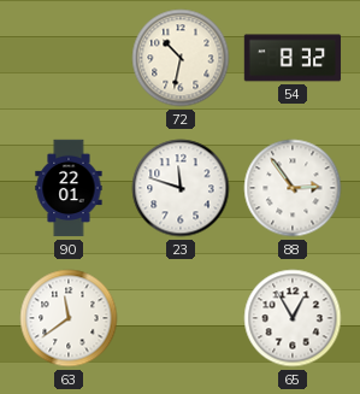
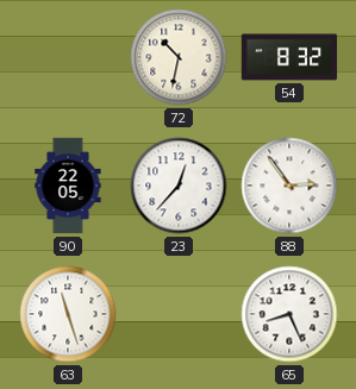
90: 22:01 -> 22:05 (68, 186)
23: 11:48 -> 12:37 (179, 186)
63: 11:39 -> 11:27 (68, 314)
65: 12:55 -> 8:26 (289, 314)
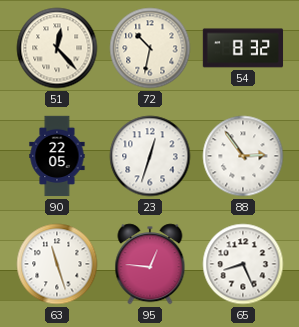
51: none -> 12:23 (57, 48)
23: 12:37 -> 12:33 (150, 156)
95: none -> 12:46 (150, 264)
